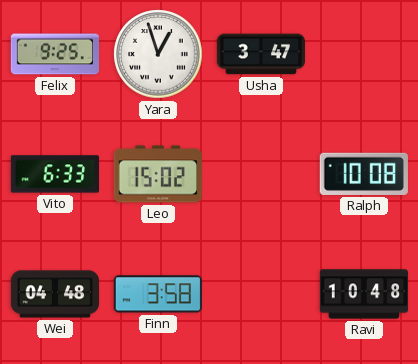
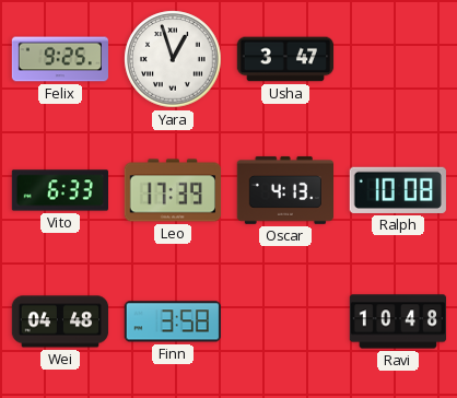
Leo: 15:02 -> 17:39 (173, 190)
Oscar: none -> 4:13 (284, 190)
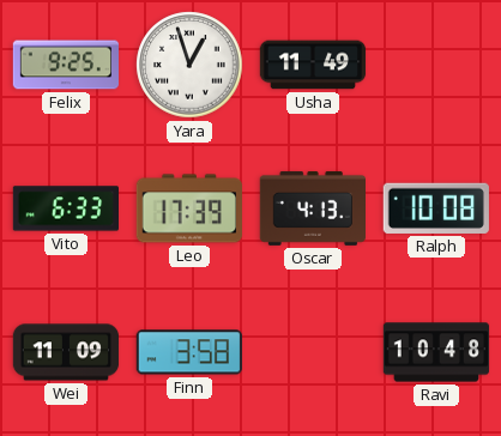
Usha: 3:47 -> 11:49 (313, 65)
Wei: 04:48 -> 11:09 (66, 352)
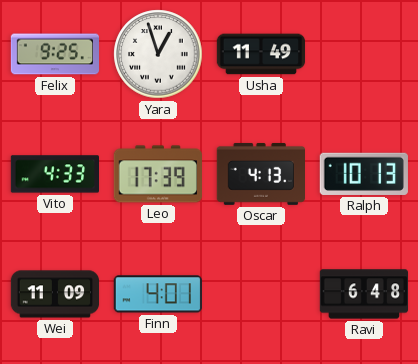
Vito: 6:33 -> 4:33 (54, 174)
Ralph: 10:08 -> 10:13 (364, 174)
Finn: 3:58 -> 4:01 (158, 294)
Ravi: 10:48 -> 6:48 (364, 294)
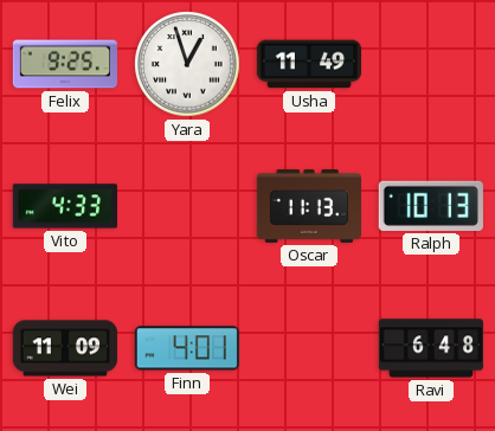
Leo: 17:39 -> none (158, 174)
Oscar: 4:13 -> 11:13 (308, 206)
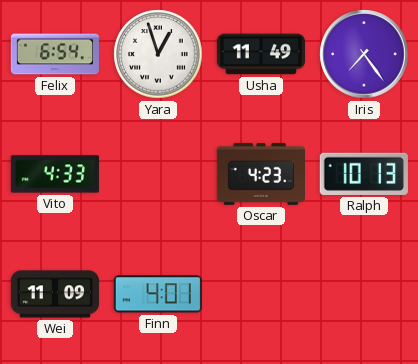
Felix: 9:25 -> 6:54 (55, 54)
Iris: none -> 7:24 (364, 54)
Oscar: 11:13 -> 4:23 (260, 174)
Ravi: 6:48 -> none (431, 348)
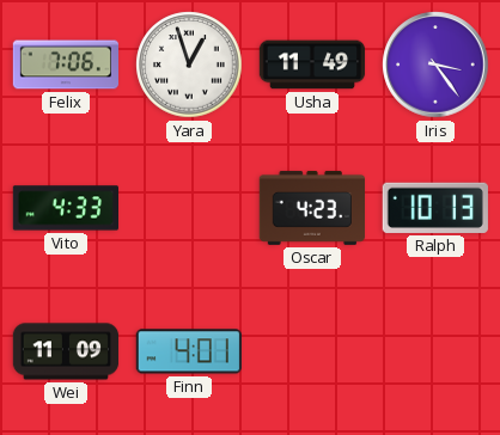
Felix: 6:54 -> 7:06 (66, 65)
Iris: 7:24 -> 3:24 (435, 65)
